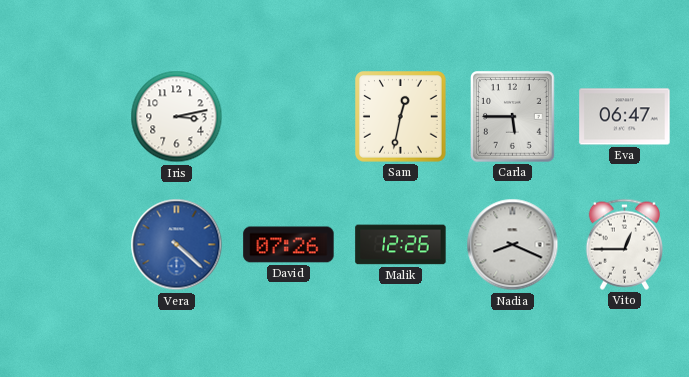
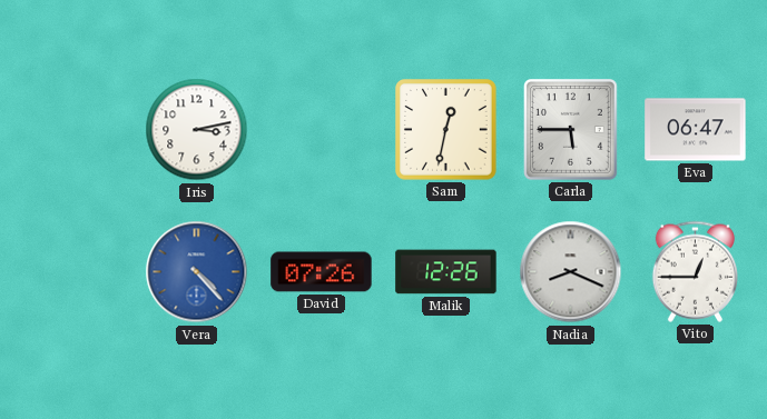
Vera: 4:22 -> 4:23 (197, 272)
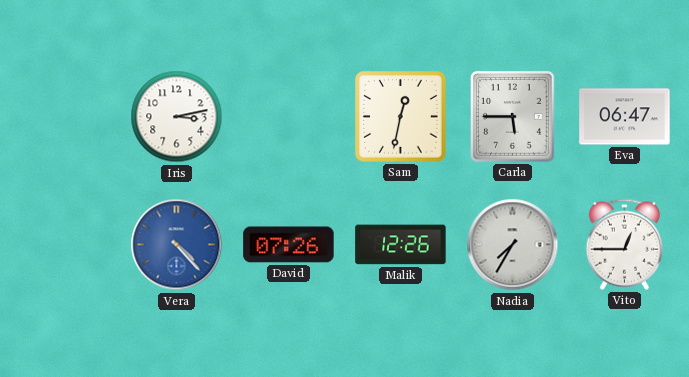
Nadia: 8:19 -> 7:35 (513, 245)
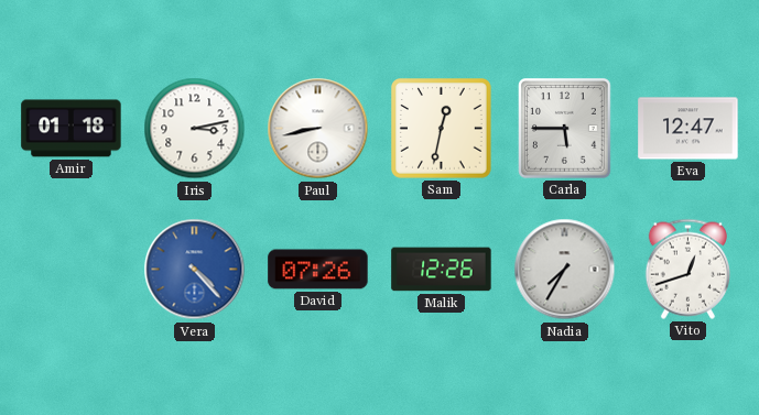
Amir: none -> 01:18 (72, 129)
Paul: none -> 8:43 (318, 129)
Eva: 06:47 -> 12:47 (688, 129)
Vito: 12:45 -> 12:42 (687, 269)
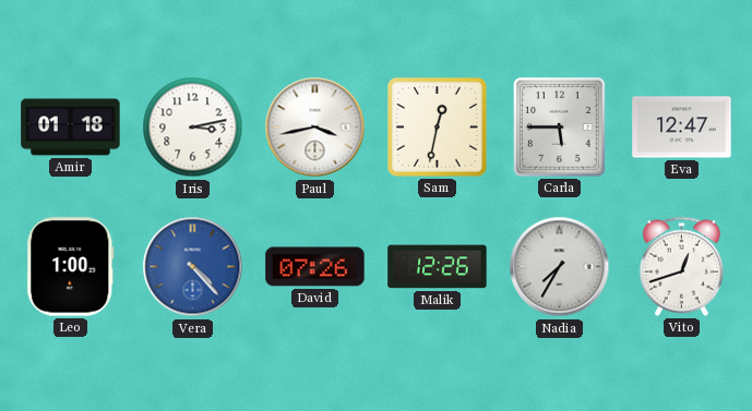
Paul: 8:43 -> 3:43 (315, 128)
Leo: none -> 1:00 (71, 267)
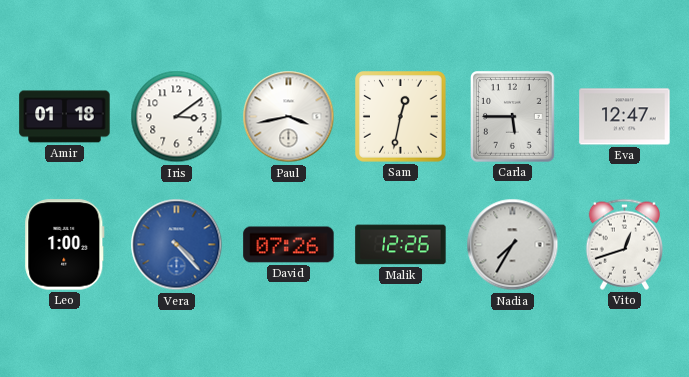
Iris: 3:13 -> 3:09 (177, 117)
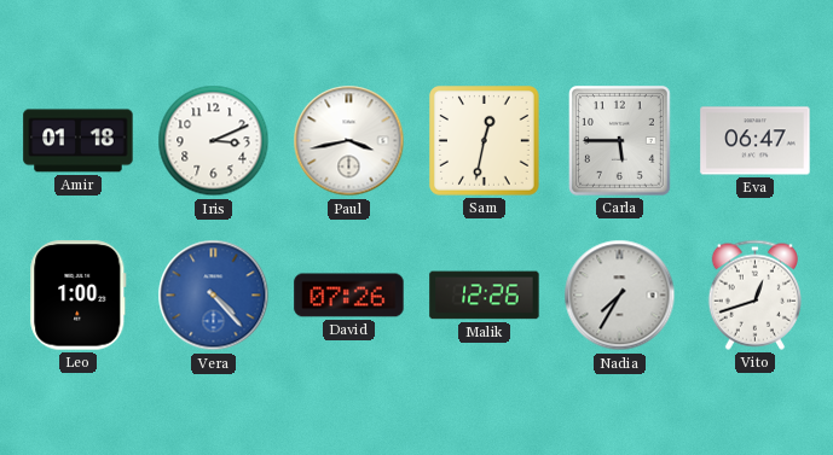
Iris: 3:09 -> 3:11 (214, 141)
Eva: 12:47 -> 06:47 (756, 141)
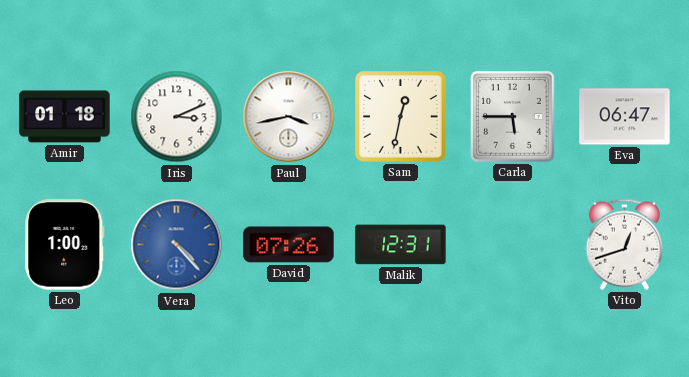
Malik: 12:26 -> 12:31 (401, 245)
Nadia: 7:35 -> none (620, 296)
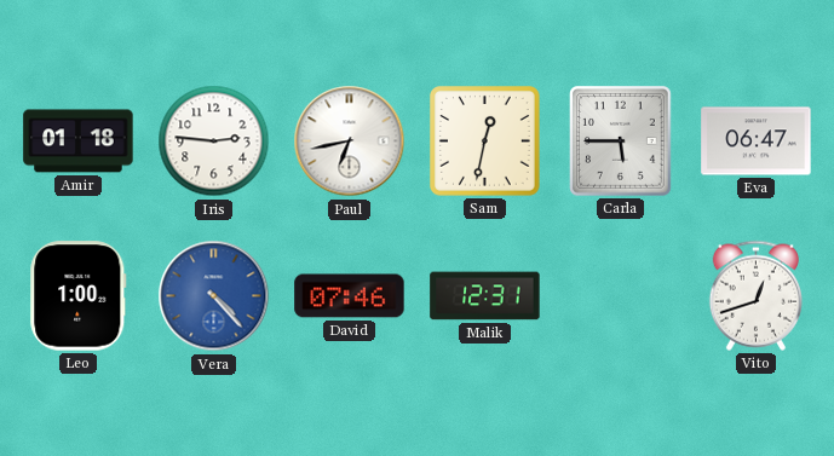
Iris: 3:11 -> 2:46 (214, 142)
Paul: 3:43 -> 6:43 (350, 142)
David: 07:26 -> 07:46 (350, 296)
